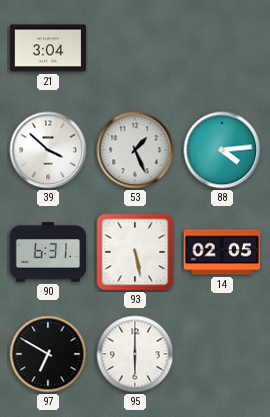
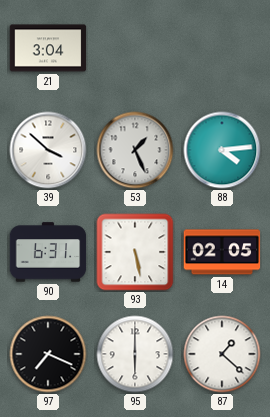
97: 6:50 -> 7:19 (48, 354)
87: none -> 1:22 (222, 354)
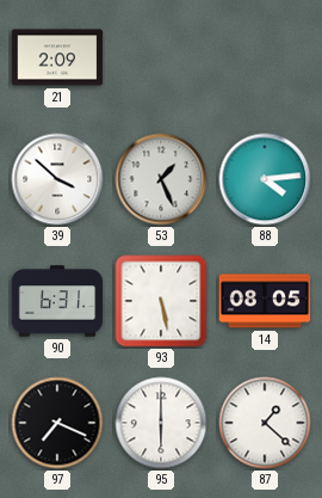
21: 3:04 -> 2:09 (57, 57)
14: 02:05 -> 08:05 (265, 301)
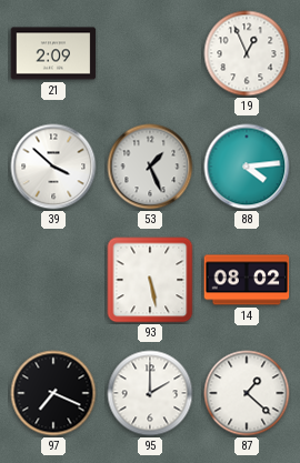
19: none -> 12:56 (247, 53)
90: 6:31 -> none (57, 301)
14: 08:05 -> 08:02 (247, 280)
95: 6:00 -> 2:00 (150, 393)
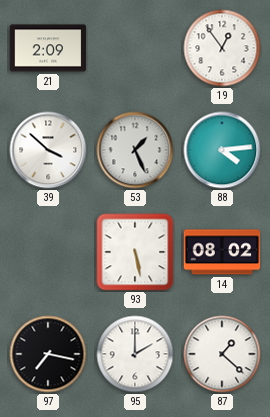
19: 12:56 -> 12:54 (222, 48)
97: 7:19 -> 7:17 (48, 354)
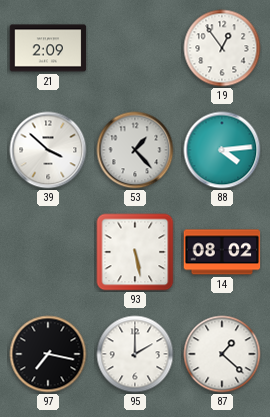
53: 1:26 -> 1:23 (135, 150)
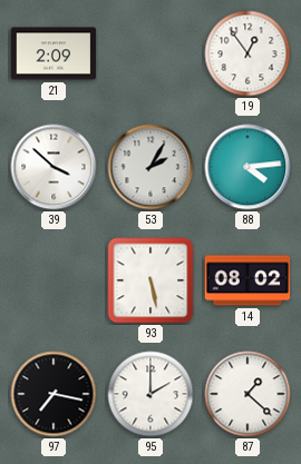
53: 1:23 -> 2:05 (151, 167)
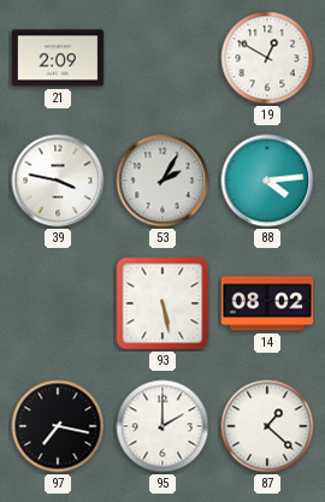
19: 12:54 -> 12:50 (267, 58)
39: 3:52 -> 3:47 (58, 181)
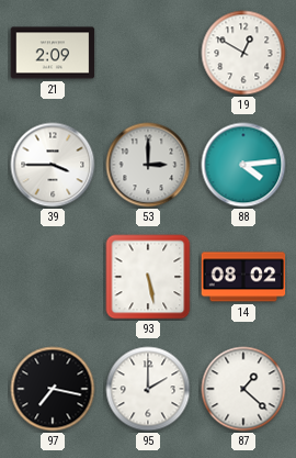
39: 3:47 -> 3:45 (53, 165)
53: 2:05 -> 3:00 (148, 165)
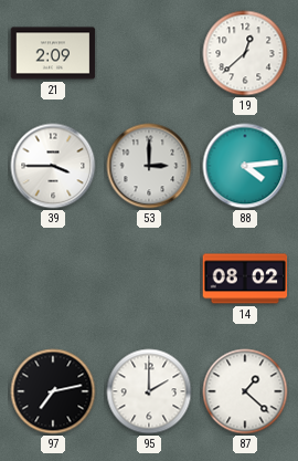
19: 12:50 -> 12:38 (245, 53)
93: 5:28 -> none (148, 277)
97: 7:17 -> 7:13 (53, 391)
